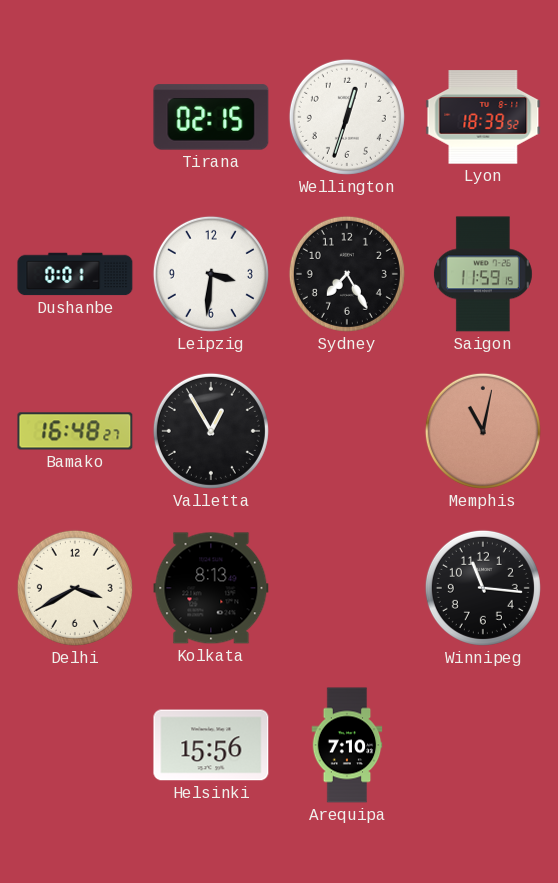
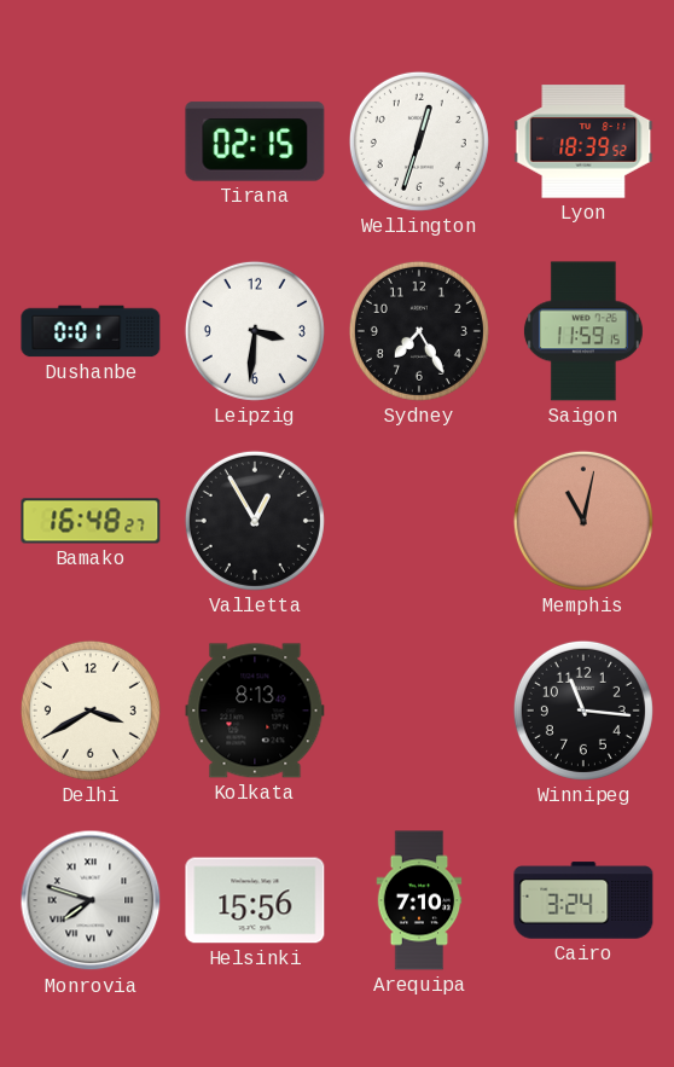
Monrovia: none -> 7:48 (91, 900)
Cairo: none -> 3:24 (583, 900)
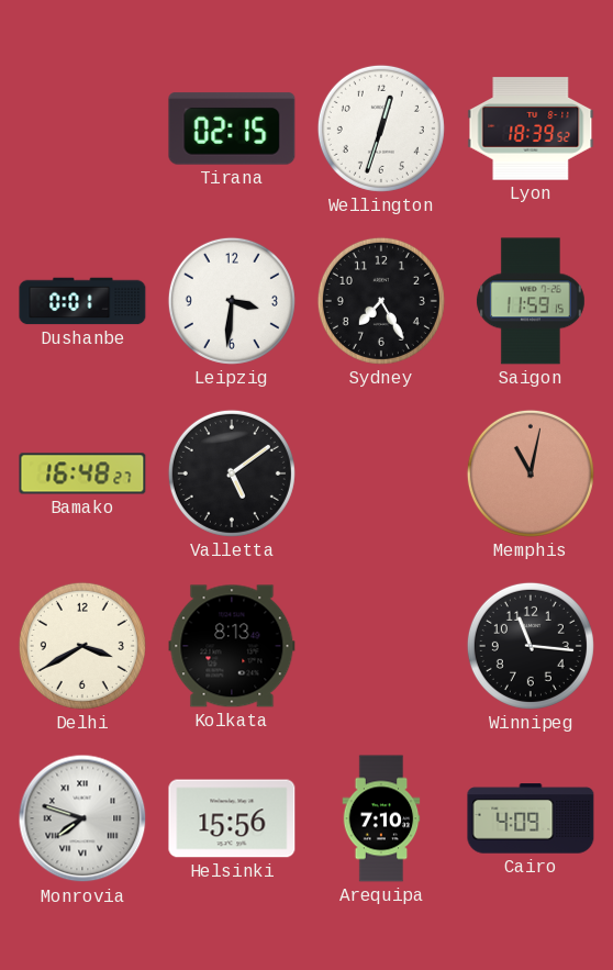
Valletta: 12:55 -> 5:09 (232, 473)
Cairo: 3:24 -> 4:09 (531, 818)
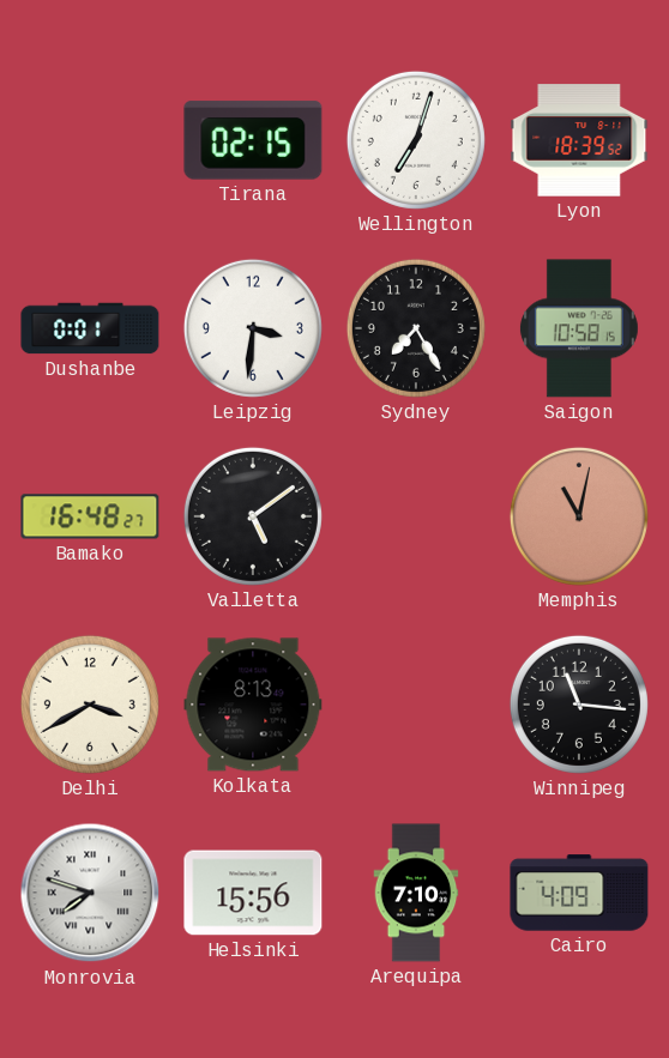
Wellington: 12:33 -> 7:03 (416, 140)
Saigon: 11:59 -> 10:58 (579, 328)
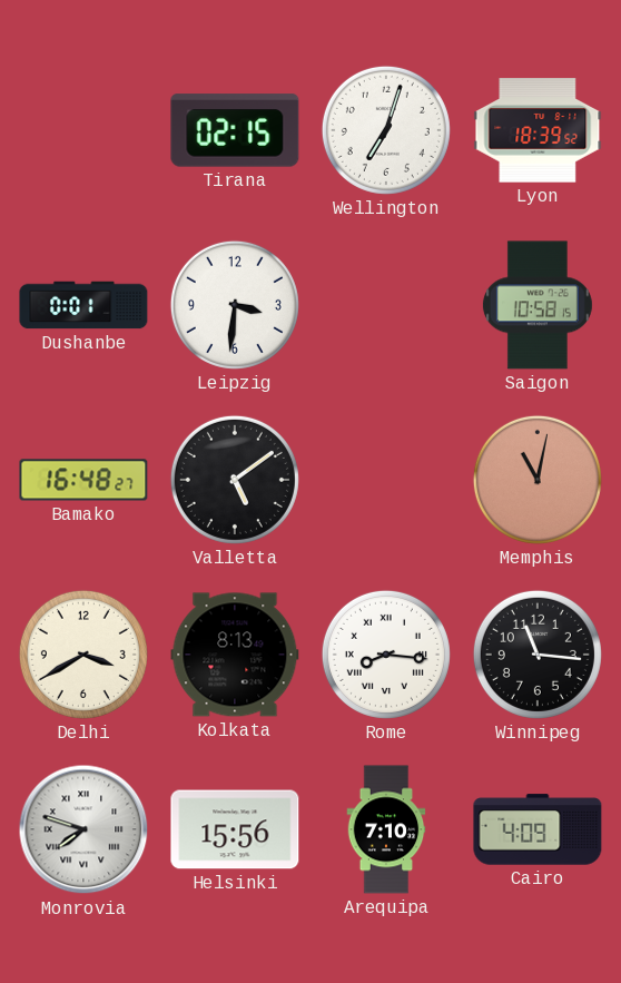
Sydney: 7:25 -> none (416, 328)
Rome: none -> 8:16 (386, 655)
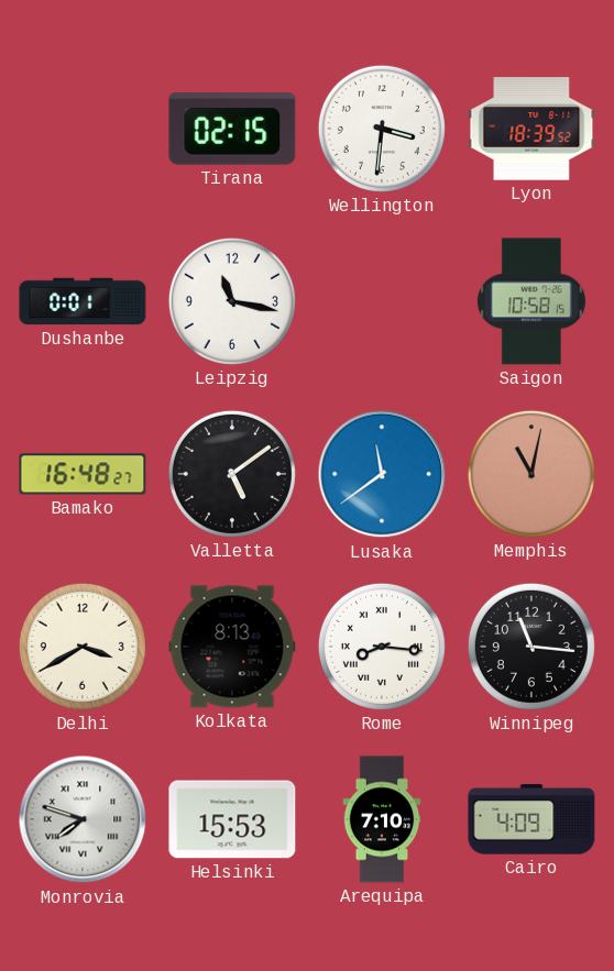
Wellington: 7:03 -> 3:31 (382, 129)
Leipzig: 3:31 -> 11:17 (232, 301)
Lusaka: none -> 11:39 (382, 474)
Helsinki: 15:56 -> 15:53 (232, 819)
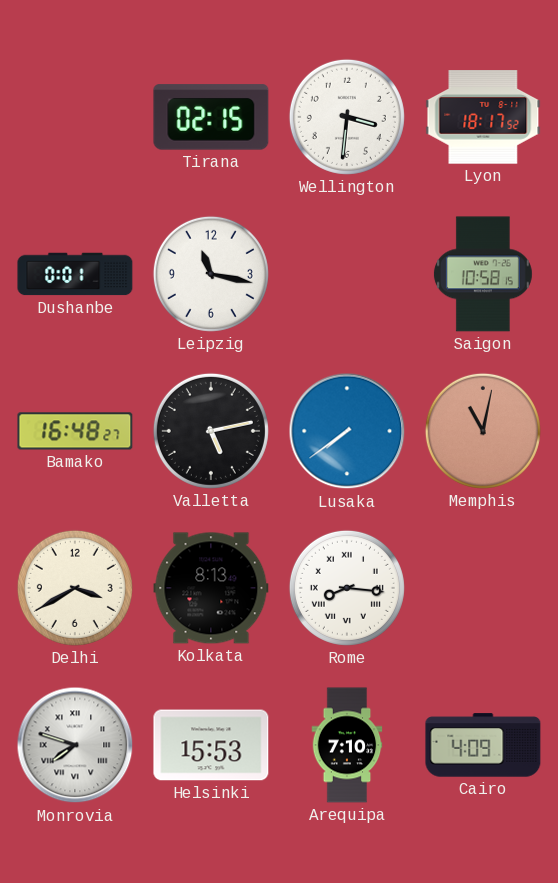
Lyon: 18:39 -> 18:17 (483, 117)
Valletta: 5:09 -> 5:13 (211, 431)
Lusaka: 11:39 -> 7:39 (347, 431)
Winnipeg: 11:16 -> none (531, 647)
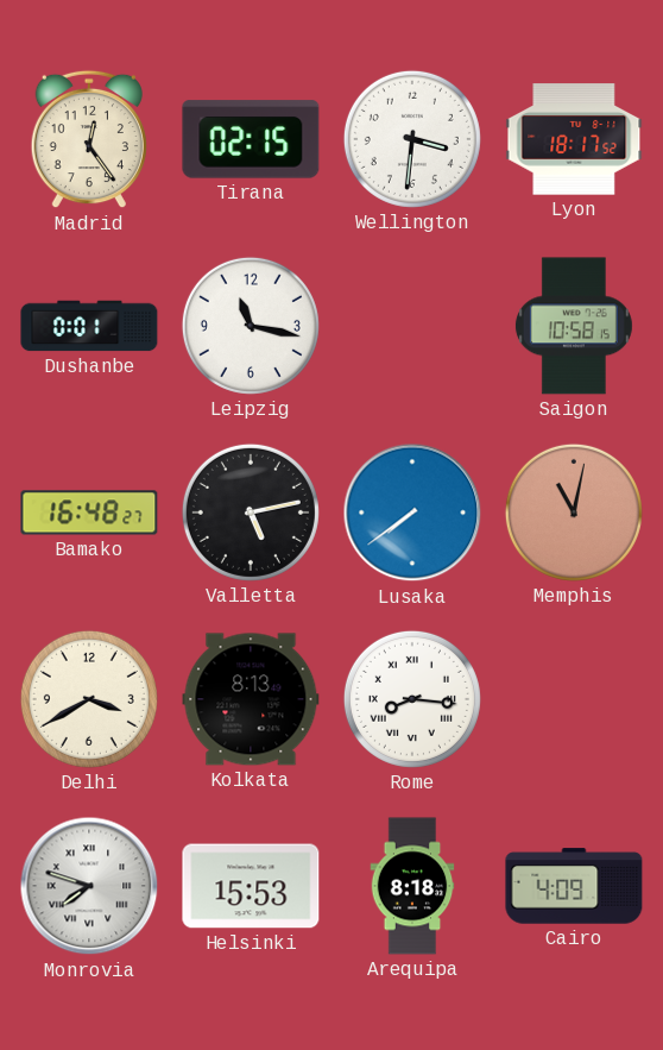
Madrid: none -> 12:24 (89, 139)
Arequipa: 7:10 -> 8:18 (412, 886)
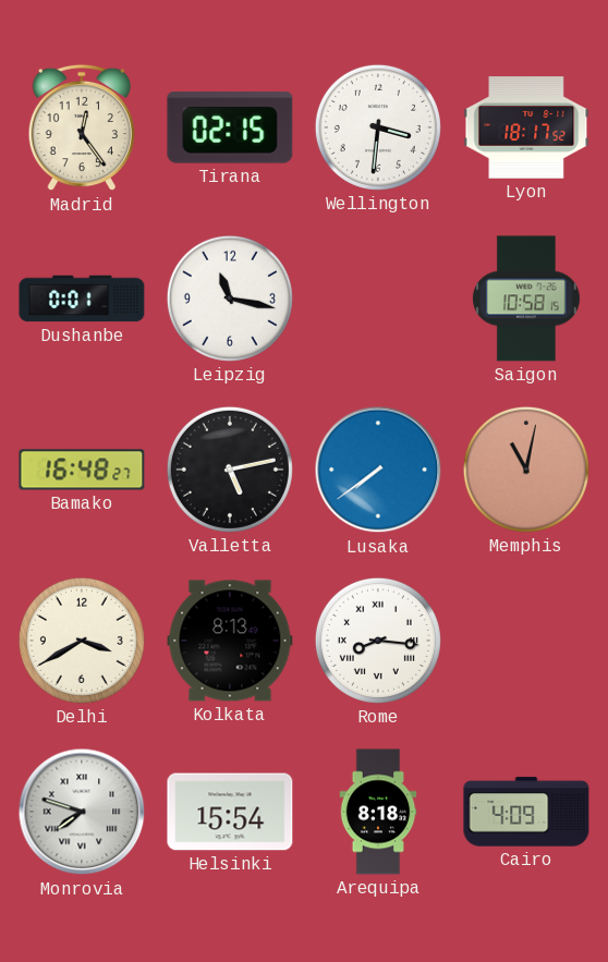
Helsinki: 15:53 -> 15:54 (230, 812)
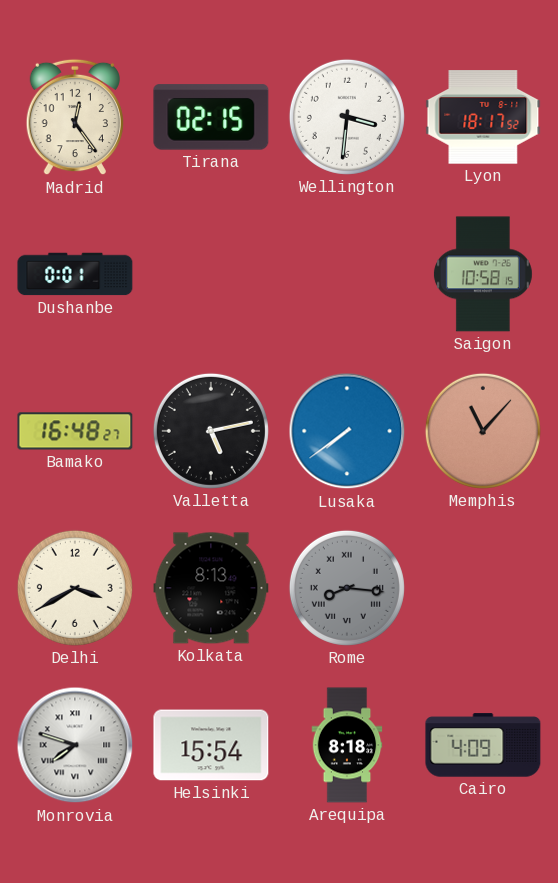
Leipzig: 11:17 -> none (230, 299)
Memphis: 11:02 -> 11:07 (483, 431)
Rome dial: white -> grey (347, 588)
